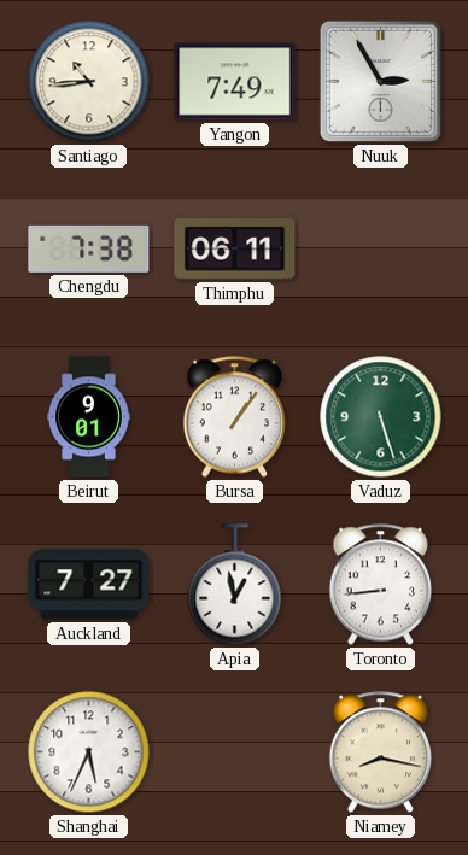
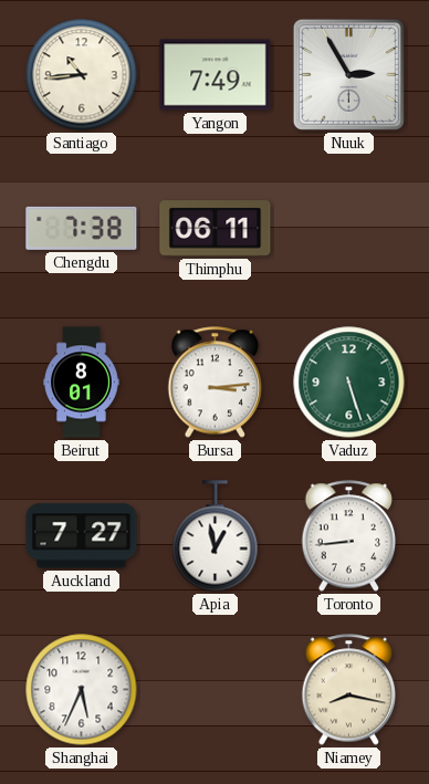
Beirut: 9:01 -> 8:01 (82, 383)
Bursa: 1:06 -> 3:14 (216, 383)
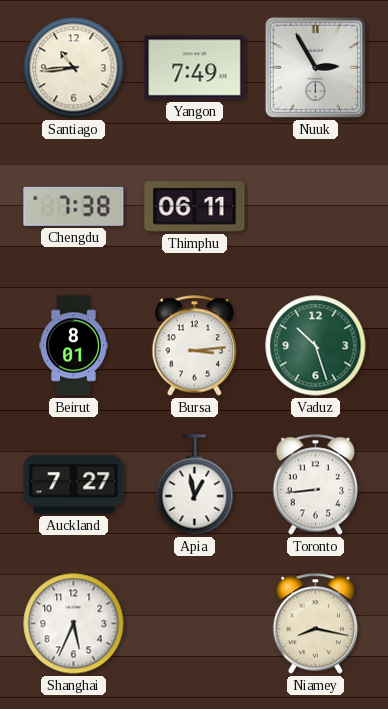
Vaduz: 5:27 -> 10:27 (316, 346)
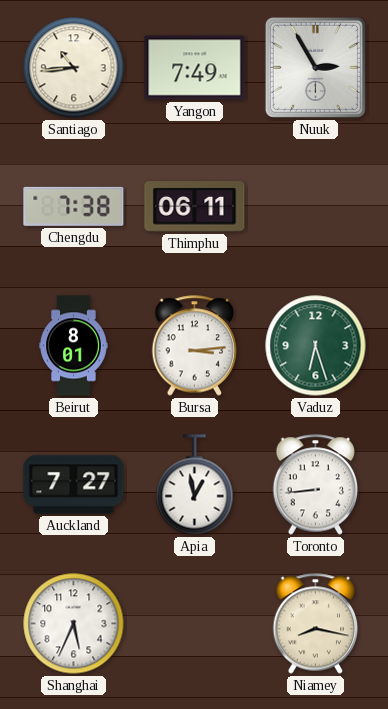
Vaduz: 10:27 -> 6:27 (316, 346)
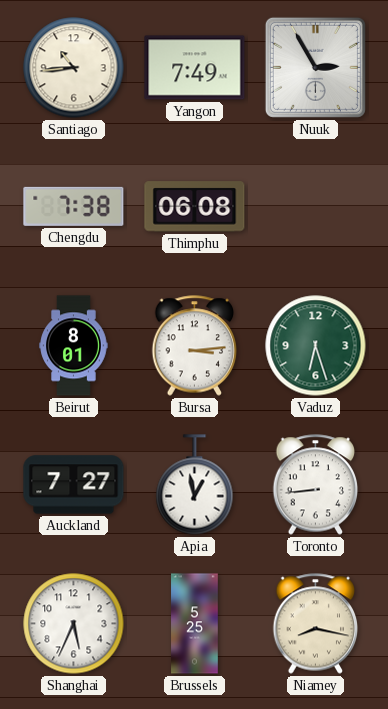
Thimphu: 06:11 -> 06:08 (195, 207)
Brussels: none -> 5:25 (195, 624)
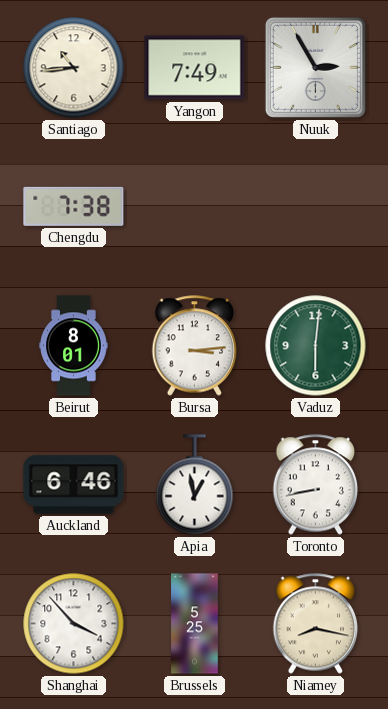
Thimphu: 06:08 -> none (195, 207)
Vaduz: 6:27 -> 6:01 (316, 346)
Auckland: 7:27 -> 6:46 (74, 485)
Toronto: 8:44 -> 8:43 (316, 485)
Shanghai: 5:34 -> 3:53 (74, 624)
